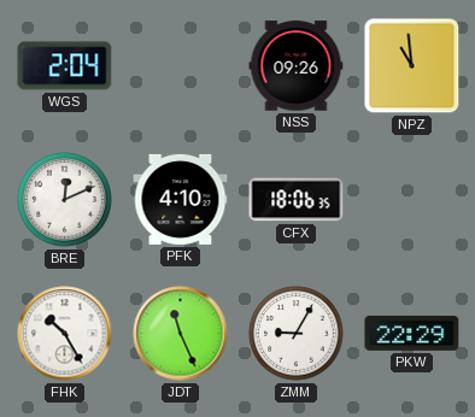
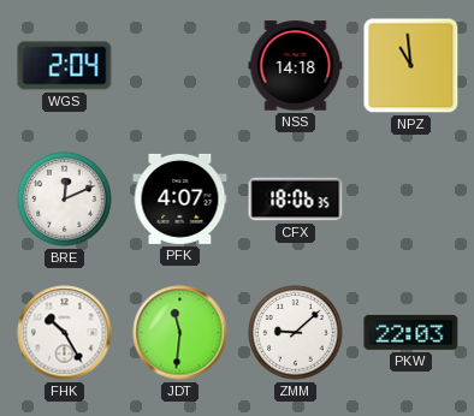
NSS: 09:26 -> 14:18 (296, 66)
PFK: 4:10 -> 4:07 (180, 198)
JDT: 11:26 -> 11:31 (180, 333)
ZMM: 9:05 -> 9:08 (296, 333)
PKW: 22:29 -> 22:03 (411, 332)
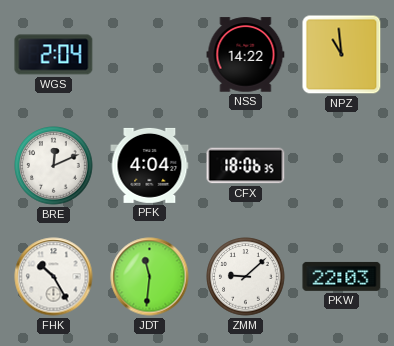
NSS: 14:18 -> 14:22 (246, 55)
PFK: 4:07 -> 4:04 (150, 165)
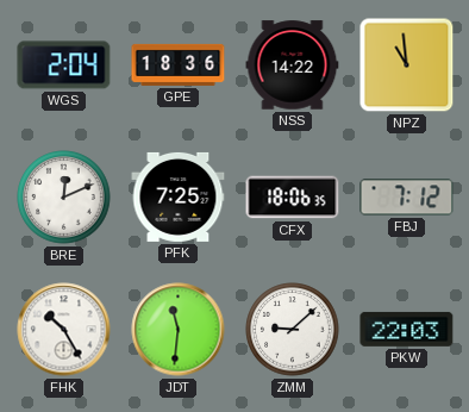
GPE: none -> 18:36 (179, 64)
PFK: 4:04 -> 7:25 (179, 196)
FBJ: none -> 7:12 (407, 198)
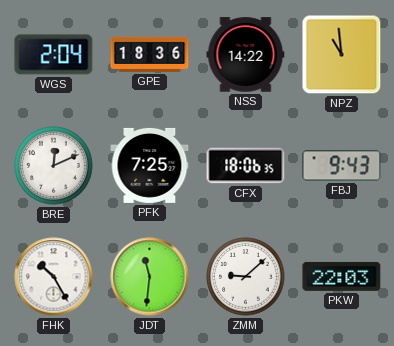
FBJ: 7:12 -> 9:43 (342, 166)
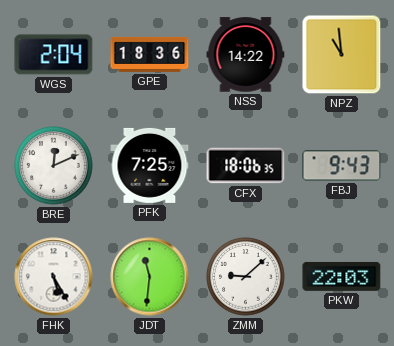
FHK: 10:25 -> 5:25 (54, 277)
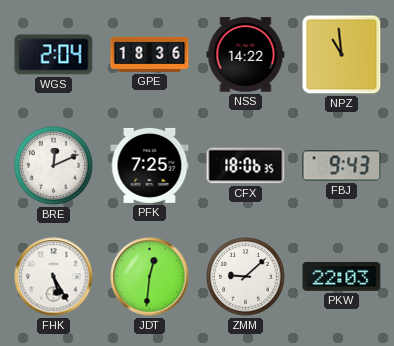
JDT: 11:31 -> 12:31 (150, 277)
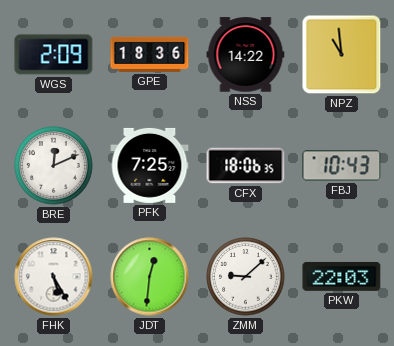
WGS: 2:04 -> 2:09 (54, 55)
FBJ: 9:43 -> 10:43 (342, 166)
